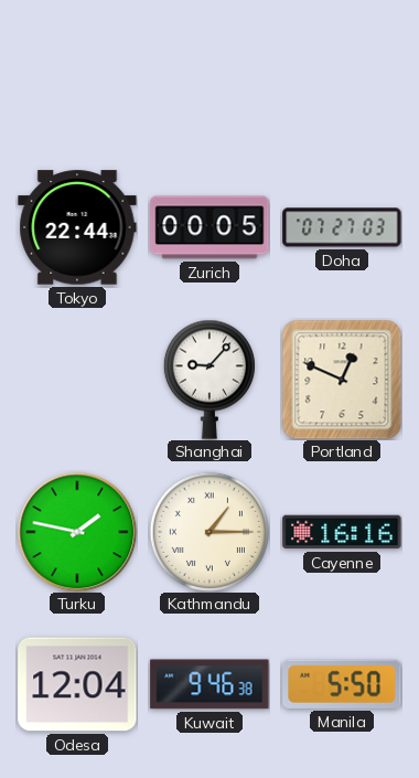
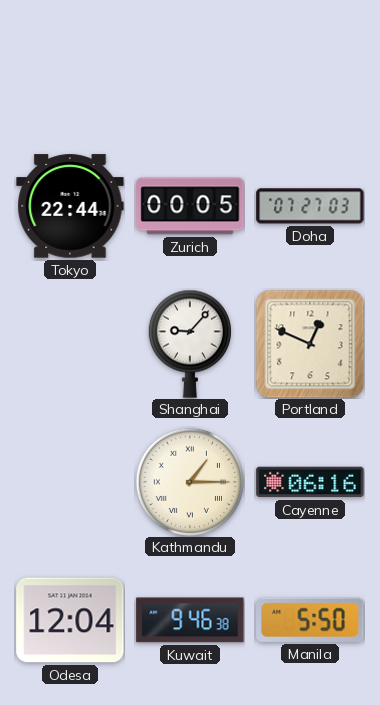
Turku: 1:47 -> none (77, 532)
Cayenne: 16:16 -> 06:16 (310, 482)
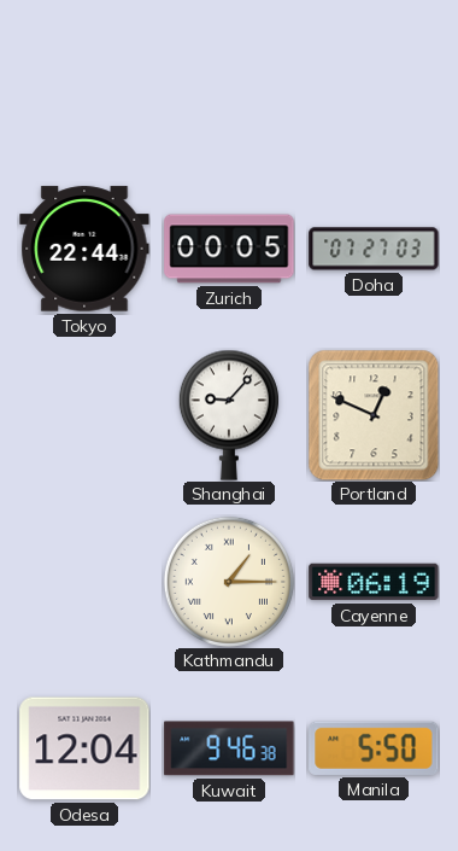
Cayenne: 06:16 -> 06:19 (374, 582)
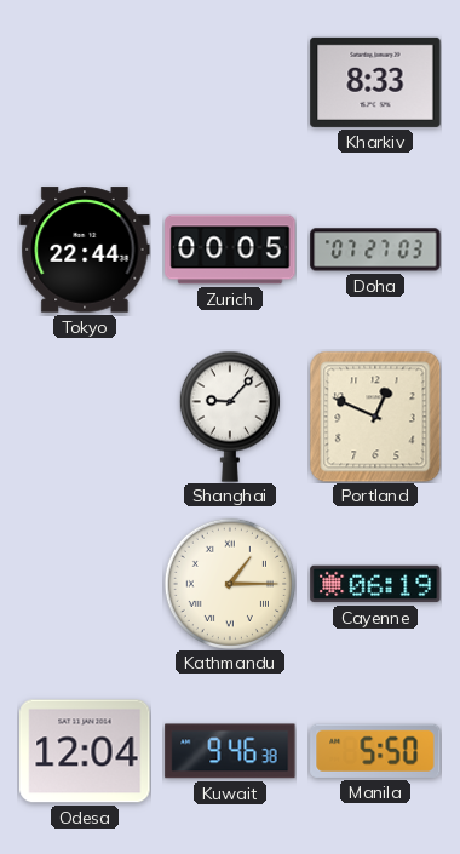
Kharkiv: none -> 8:33 (375, 82)
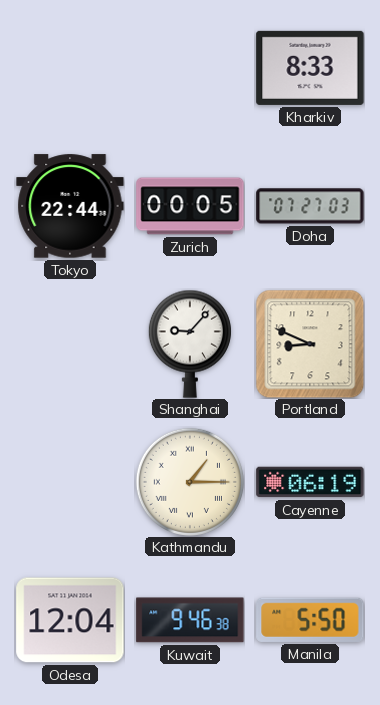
Portland: 12:49 -> 8:49 (310, 344)
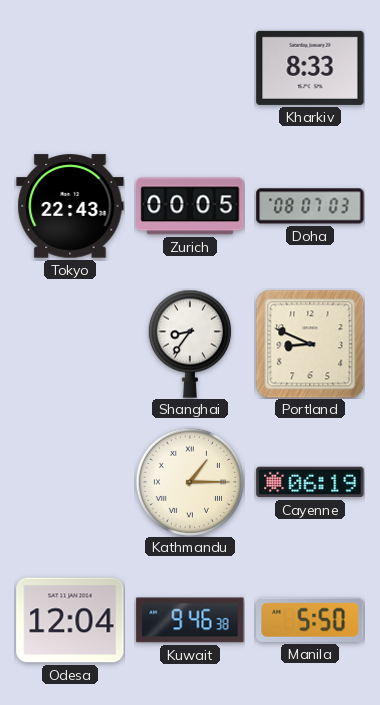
Tokyo: 22:44 -> 22:43 (70, 206)
Doha: 07:27 -> 08:07 (310, 206)
Shanghai: 9:07 -> 8:36 (190, 344)
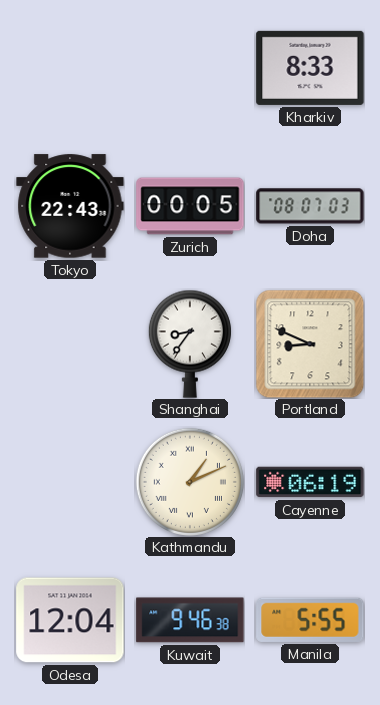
Kathmandu: 1:15 -> 1:11 (190, 482)
Manila: 5:50 -> 5:55 (310, 620)
